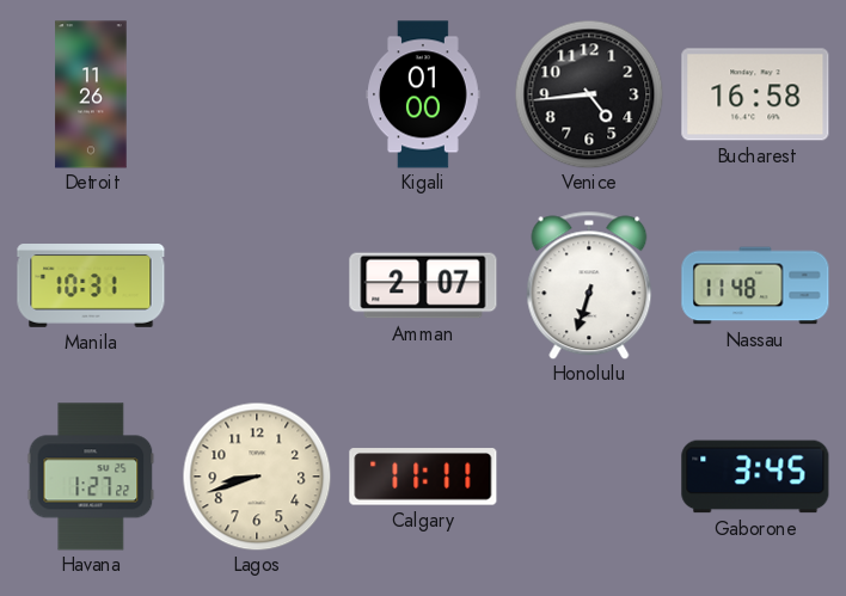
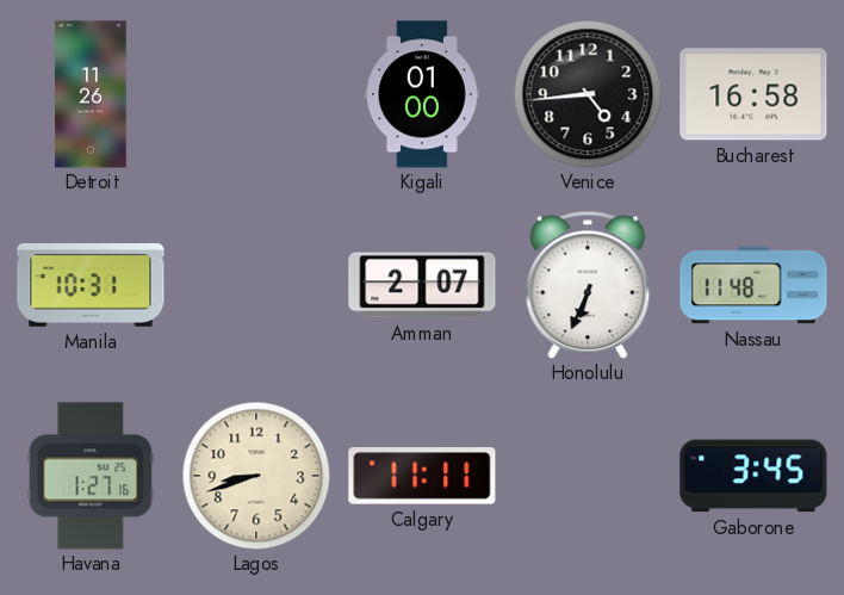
Honolulu: 6:33 -> 6:34 (588, 285)
Havana: 1:27:22 -> 1:27:16 (91, 476)
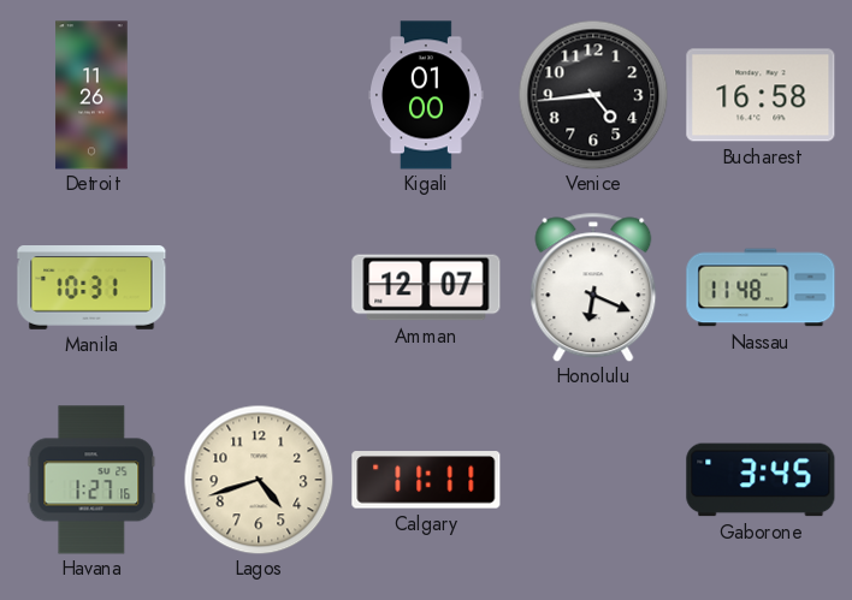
Amman: 2:07 -> 12:07 (426, 287)
Honolulu: 6:34 -> 6:19 (593, 287)
Lagos: 8:42 -> 4:42 (259, 480)
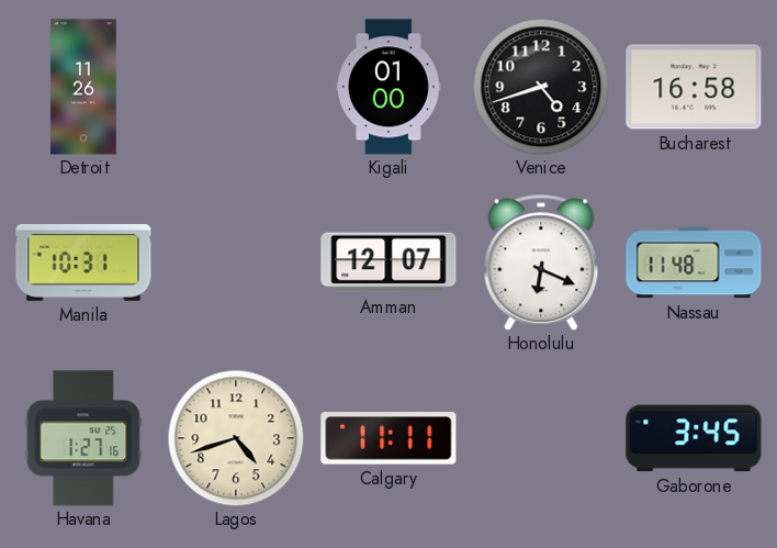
Venice: 4:44 -> 4:42 (541, 87)
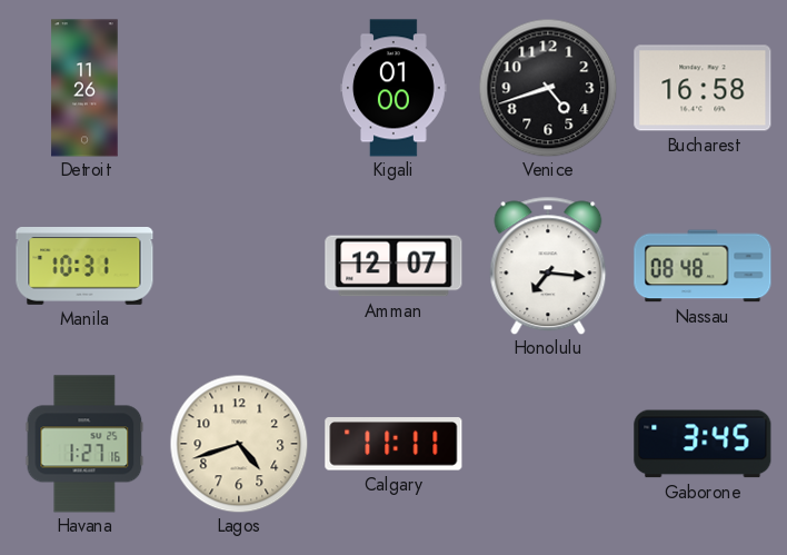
Honolulu: 6:19 -> 7:16 (548, 266)
Nassau: 11:48 -> 08:48 (703, 266)
